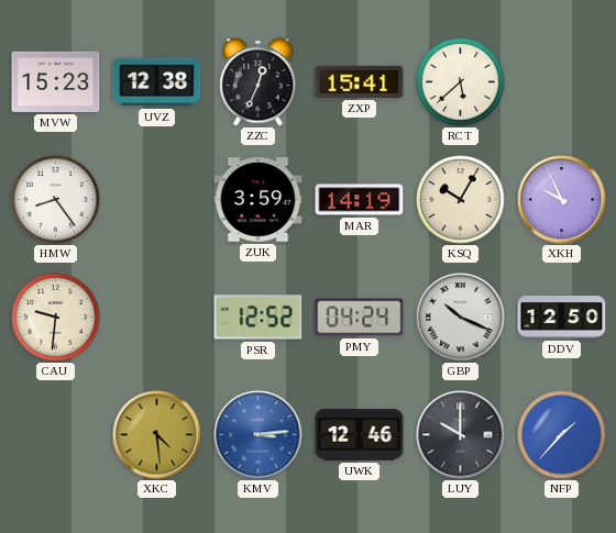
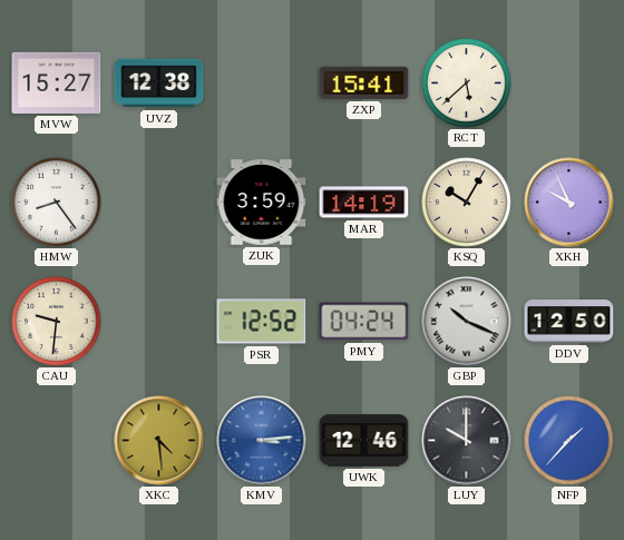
MVW: 15:23 -> 15:27 (57, 82)
ZZC: 12:34 -> none (258, 82)
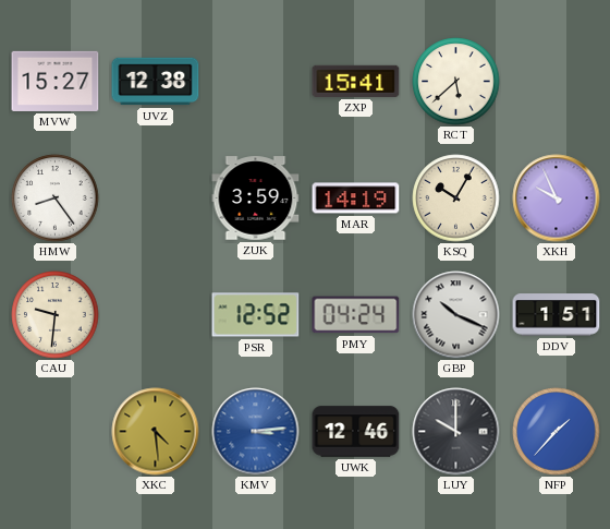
DDV: 12:50 -> 1:51 (557, 315)
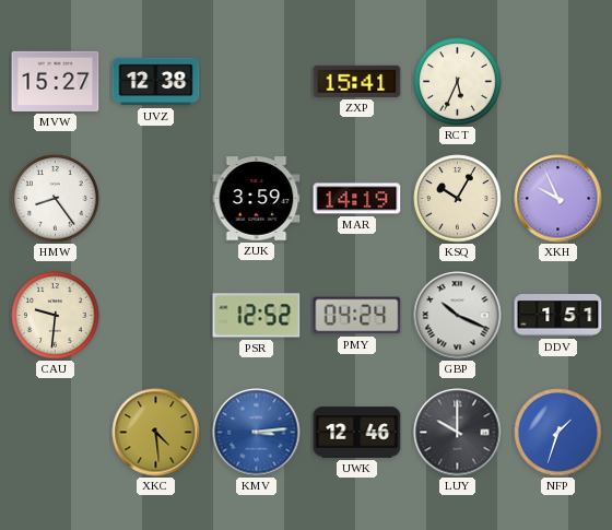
RCT: 5:38 -> 5:34 (458, 82)
NFP: 1:37 -> 1:33 (558, 433)
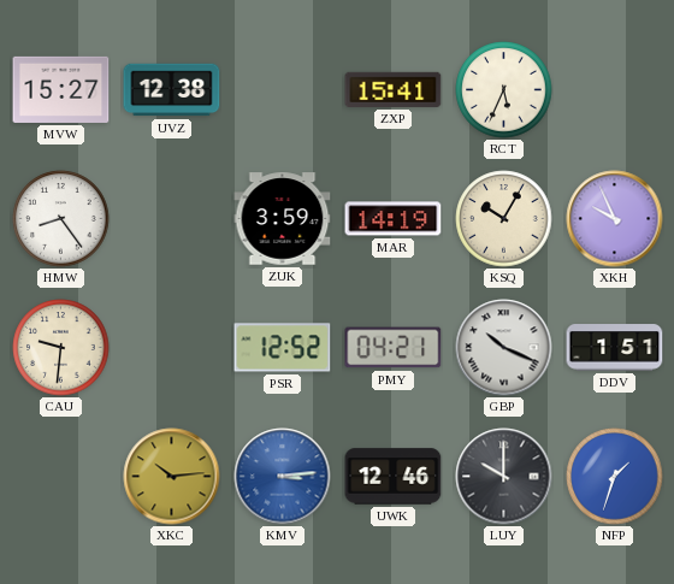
PMY: 04:24 -> 04:21 (394, 348)
XKC: 4:29 -> 10:14 (172, 477)
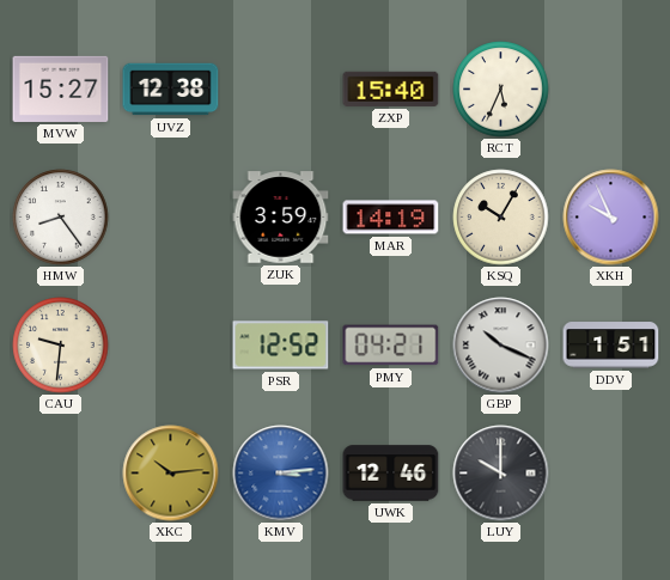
ZXP: 15:41 -> 15:40 (391, 88)
NFP: 1:33 -> none (615, 477)
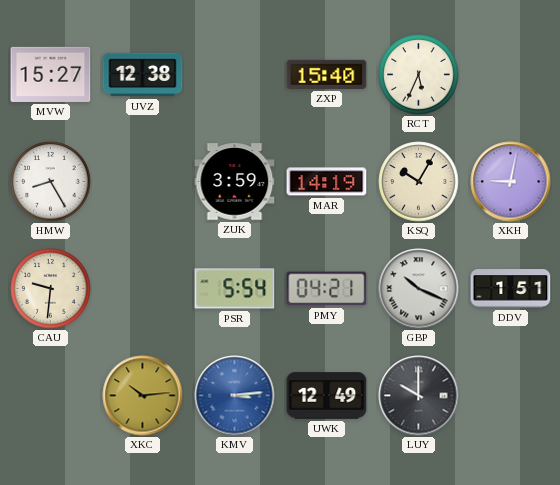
HMW: 8:24 -> 8:25 (51, 182)
XKH: 9:56 -> 9:02 (511, 182)
PSR: 12:52 -> 5:54 (235, 289)
UWK: 12:46 -> 12:49 (327, 396)
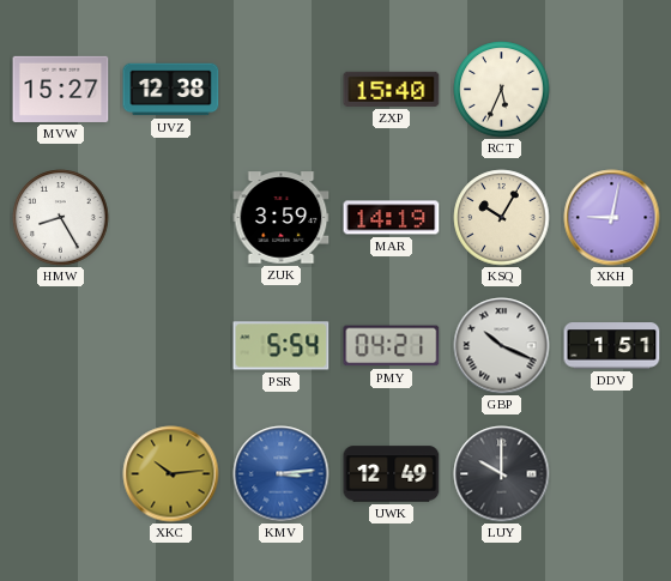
CAU: 9:31 -> none (51, 289)
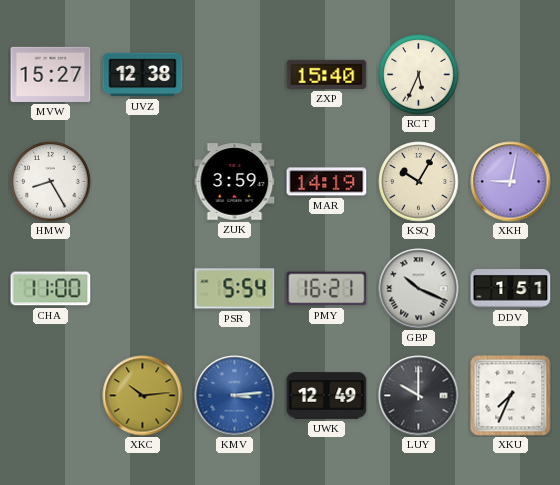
CHA: none -> 11:00 (51, 289)
PMY: 04:21 -> 16:21 (327, 289)
XKU: none -> 7:34 (511, 396)
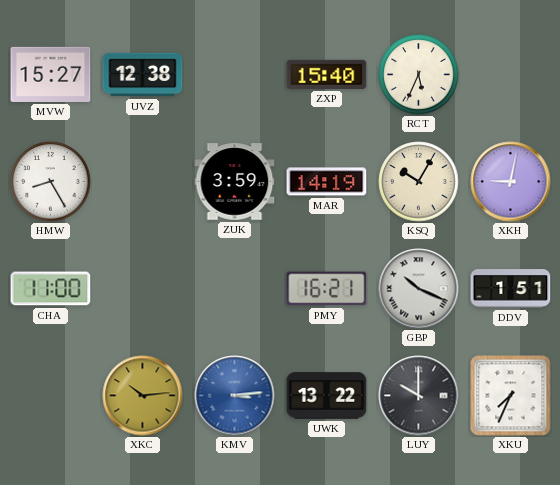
PSR: 5:54 -> none (235, 289)
UWK: 12:49 -> 13:22 (327, 396)
